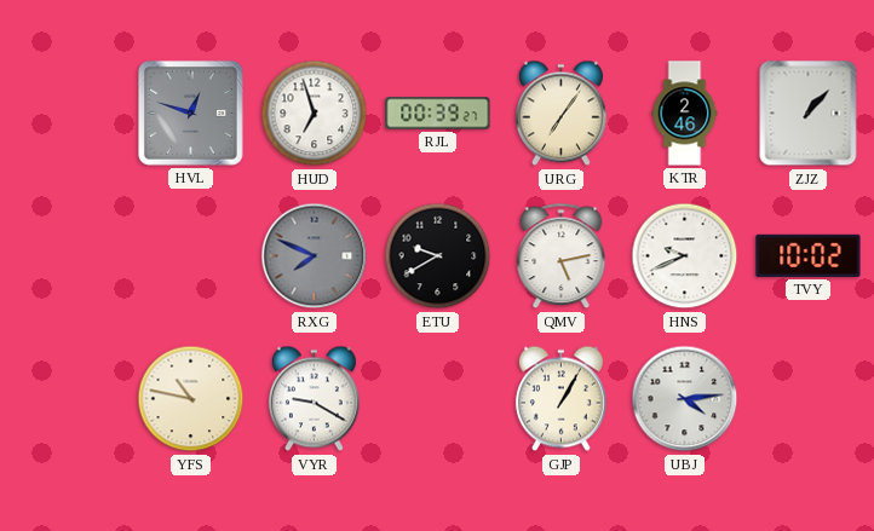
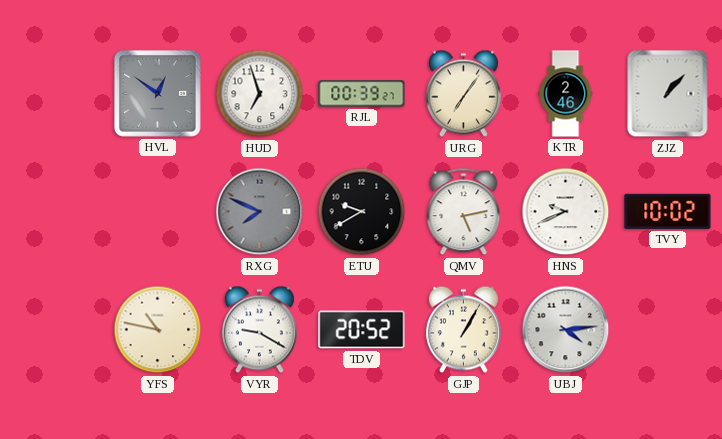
HVL: 12:48 -> 12:51 (157, 93)
TDV: none -> 20:52 (362, 330)
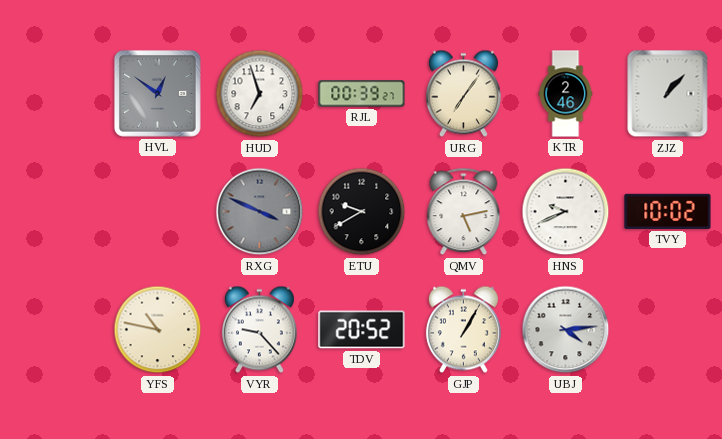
RXG: 7:49 -> 3:49 (260, 212)
VYR: 9:20 -> 9:23 (259, 330)
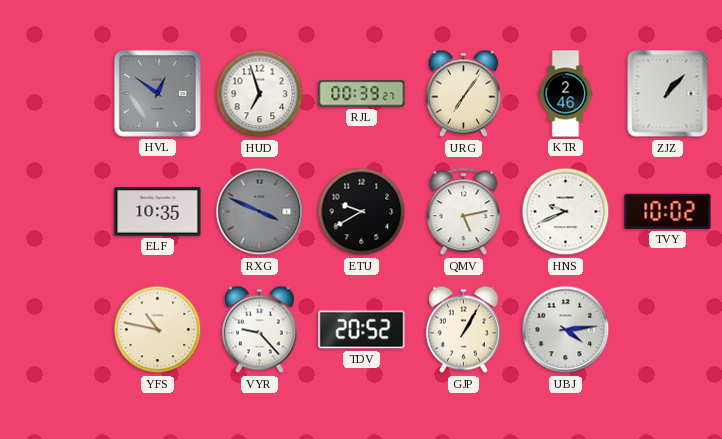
ELF: none -> 10:35 (158, 212)
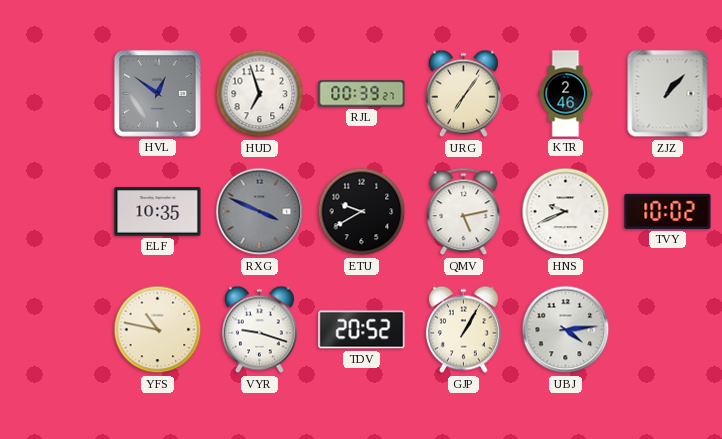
VYR: 9:23 -> 9:18 (259, 330)
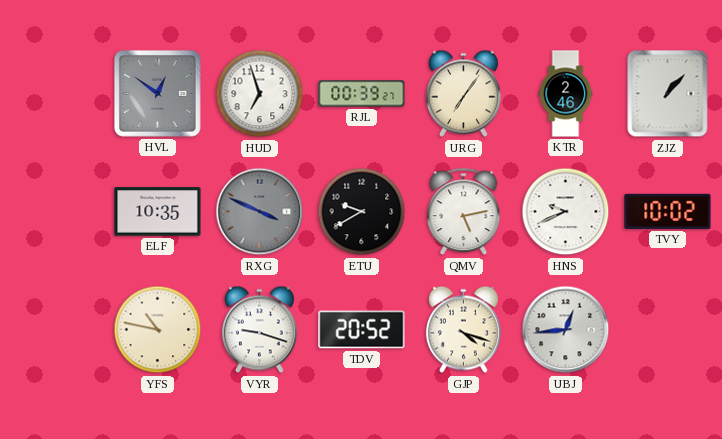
GJP: 1:05 -> 4:18 (463, 330)
UBJ: 4:14 -> 12:44 (566, 330)
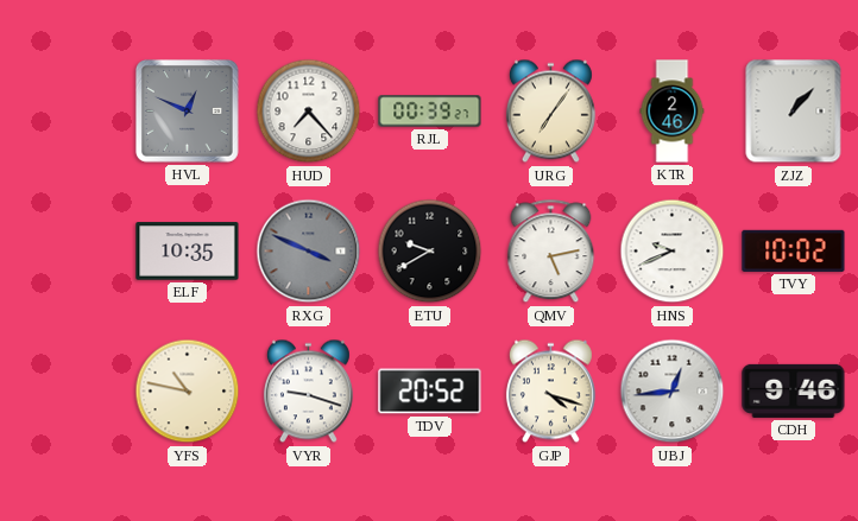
HVL: 12:51 -> 12:49 (187, 110)
HUD: 6:57 -> 7:23 (309, 112)
CDH: none -> 9:46 (794, 390)
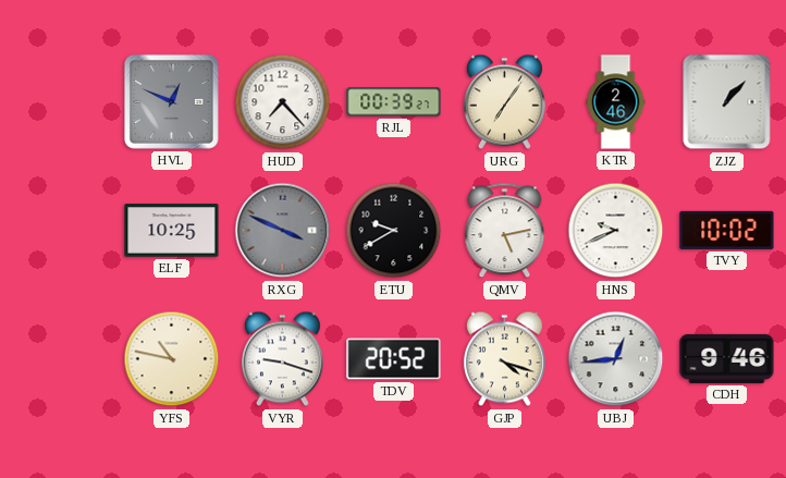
ELF: 10:35 -> 10:25 (172, 231)
